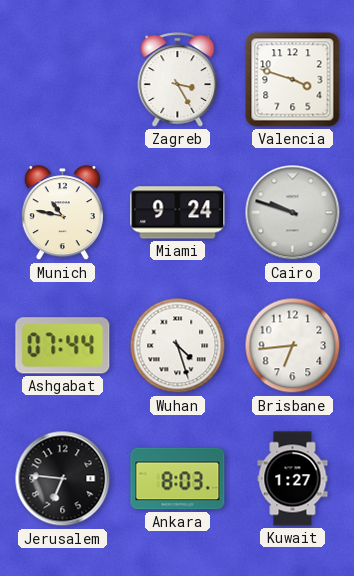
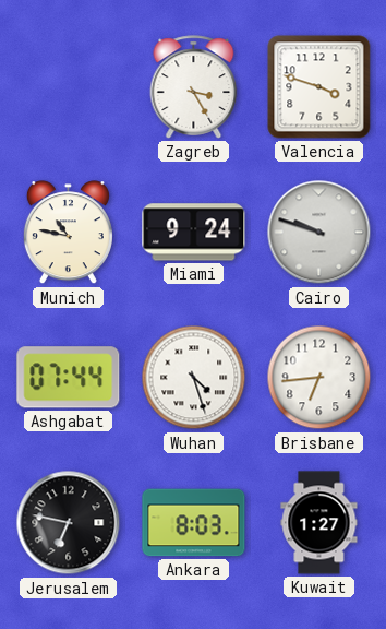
Jerusalem: 6:46 -> 6:47 (69, 523)
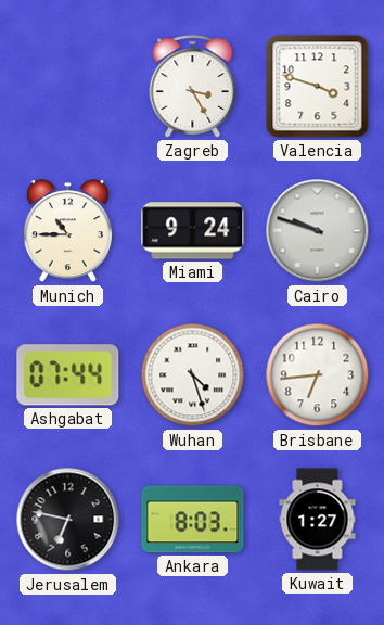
Munich: 10:47 -> 10:45 (67, 231)
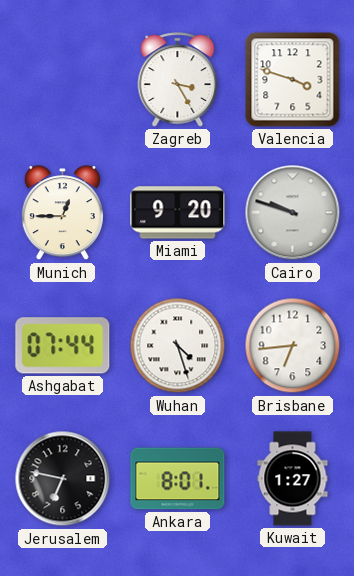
Munich: 10:45 -> 12:45 (62, 213)
Miami: 9:24 -> 9:20 (178, 213)
Ankara: 8:03 -> 8:01 (178, 479)
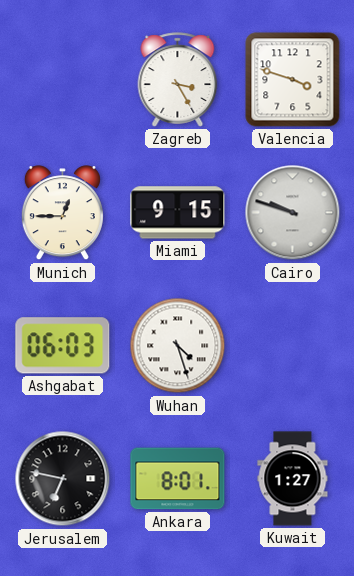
Miami: 9:20 -> 9:15 (178, 213)
Ashgabat: 07:44 -> 06:03 (63, 346)
Brisbane: 6:44 -> none (293, 346)
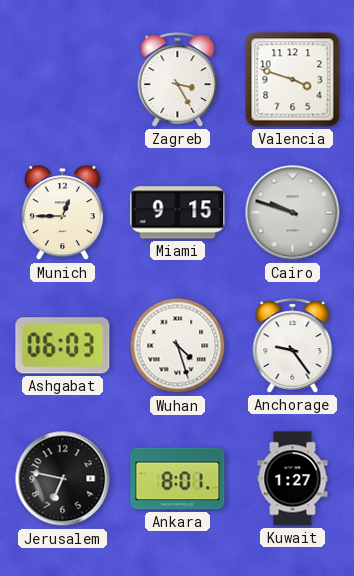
Anchorage: none -> 9:24 (293, 346)
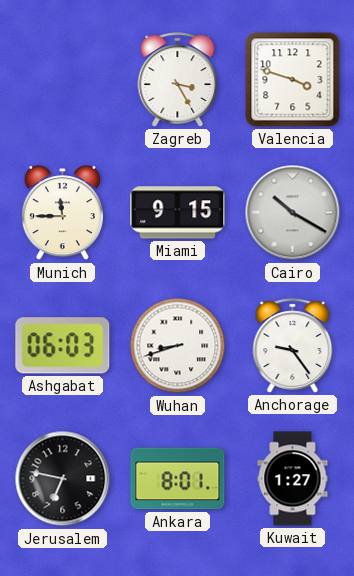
Munich: 12:45 -> 11:45 (62, 213)
Cairo: 9:48 -> 10:20 (293, 213)
Wuhan: 4:27 -> 8:42 (178, 346)
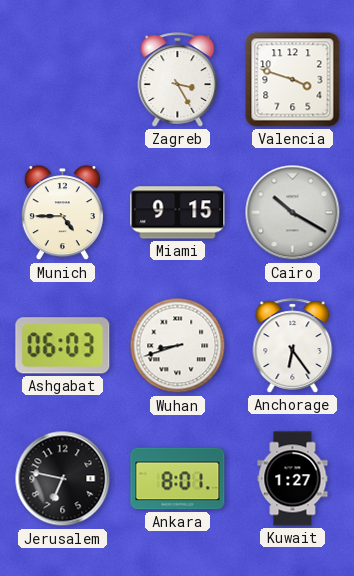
Munich: 11:45 -> 4:45 (62, 213)
Anchorage: 9:24 -> 6:24 (293, 346)
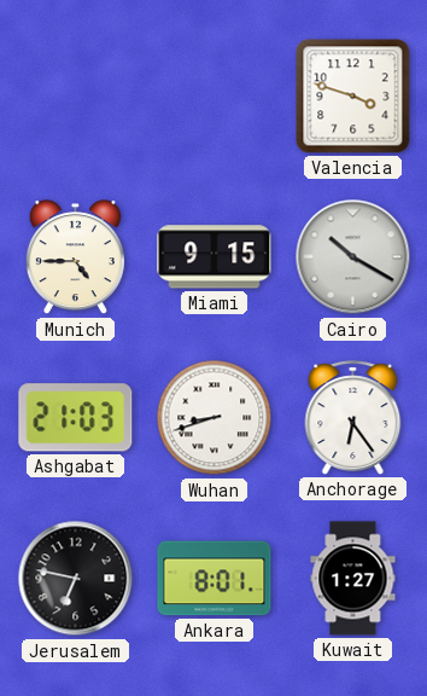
Zagreb: 3:25 -> none (178, 80)
Ashgabat: 06:03 -> 21:03 (76, 418)
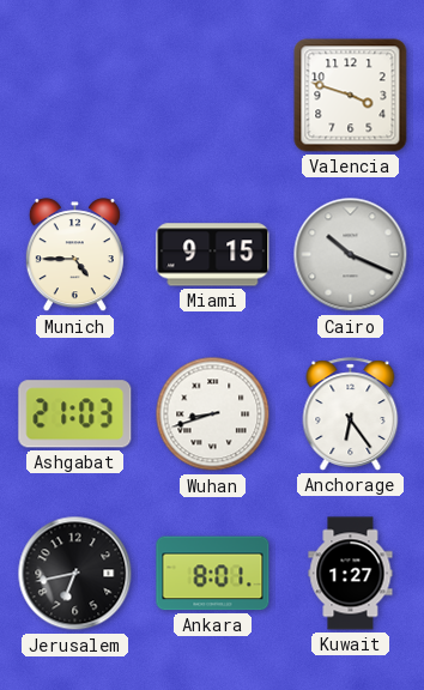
Cairo: 10:20 -> 10:19 (351, 255)
Jerusalem: 6:47 -> 6:43 (75, 574)
